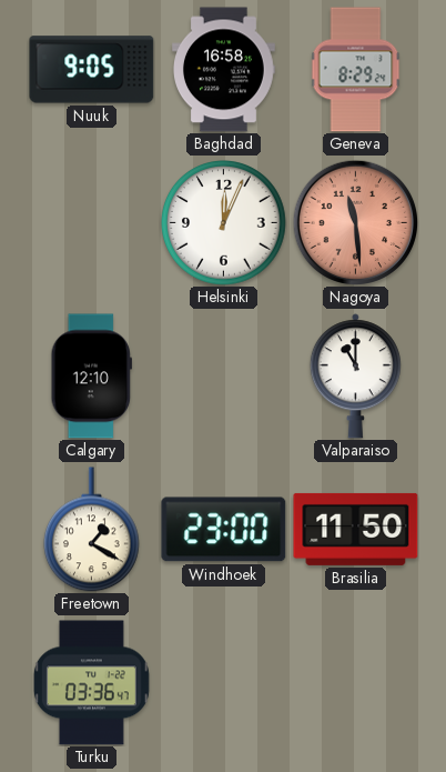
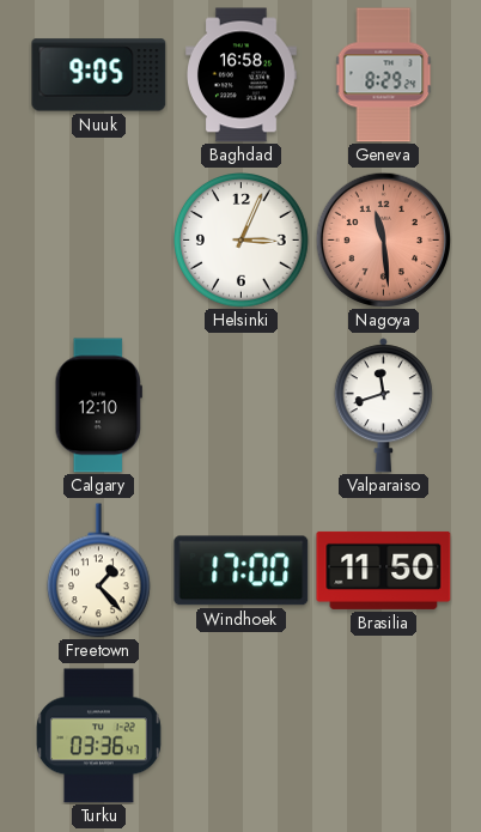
Helsinki: 12:04 -> 3:04 (242, 241)
Valparaiso: 11:00 -> 11:42 (383, 406)
Freetown: 1:20 -> 1:23 (98, 571)
Windhoek: 23:00 -> 17:00 (242, 571)
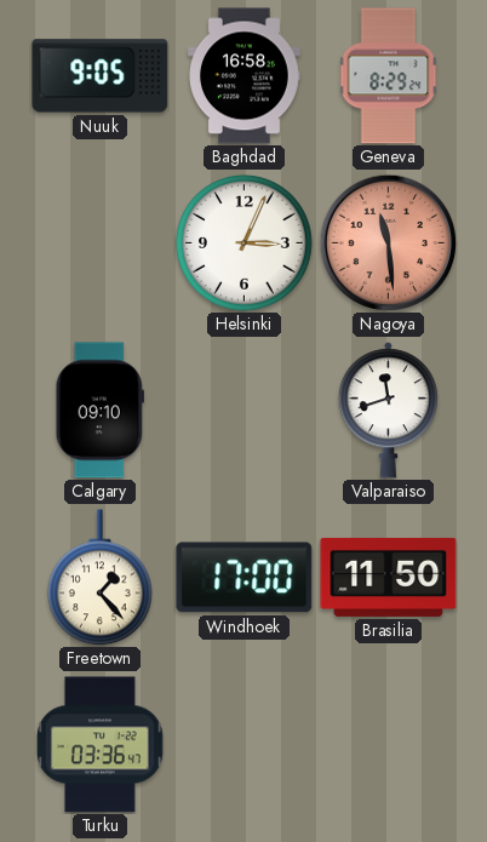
Calgary: 12:10 -> 09:10 (99, 411)
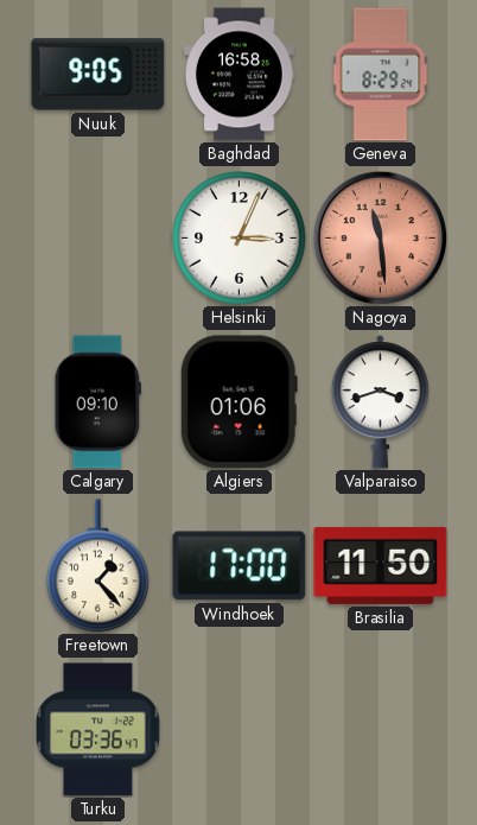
Algiers: none -> 01:06 (238, 402)
Valparaiso: 11:42 -> 3:42 (380, 402)
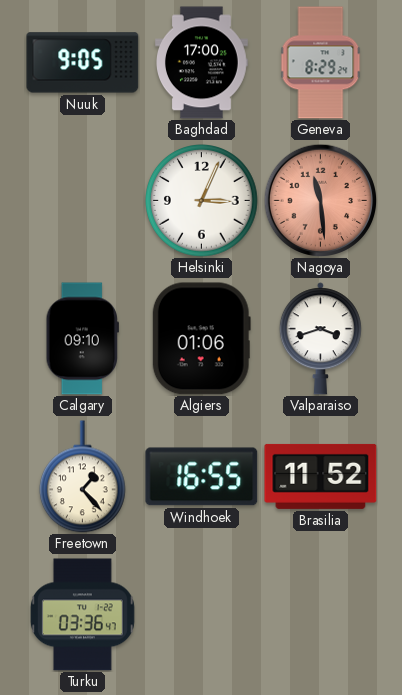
Baghdad: 16:58 -> 17:00 (202, 63)
Windhoek: 17:00 -> 16:55 (202, 477)
Brasilia: 11:50 -> 11:52 (321, 476)
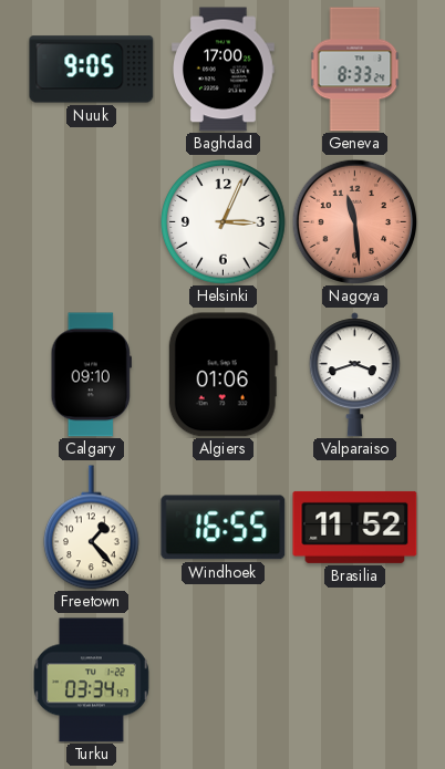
Geneva: 8:29 -> 8:33 (355, 70)
Turku: 03:36 -> 03:34 (91, 680)
